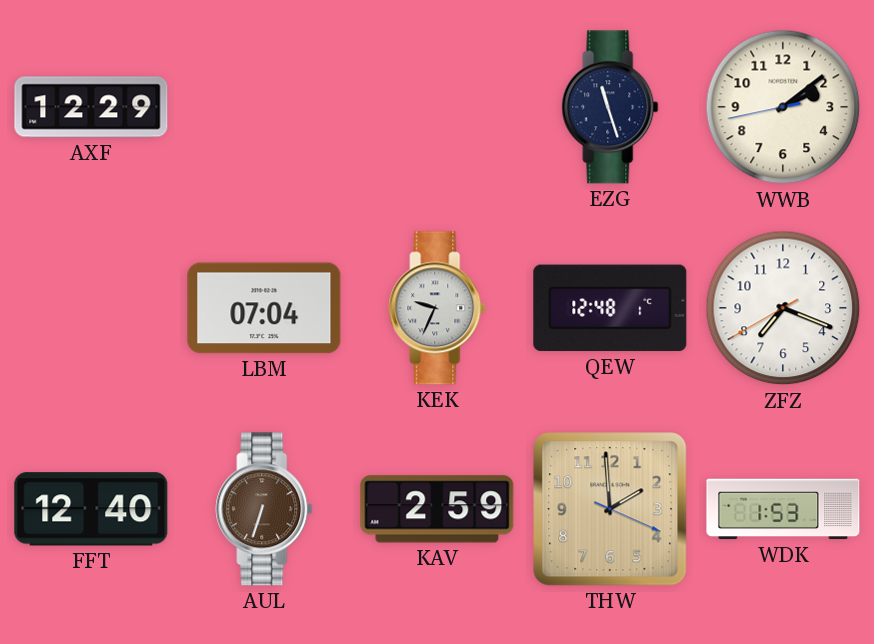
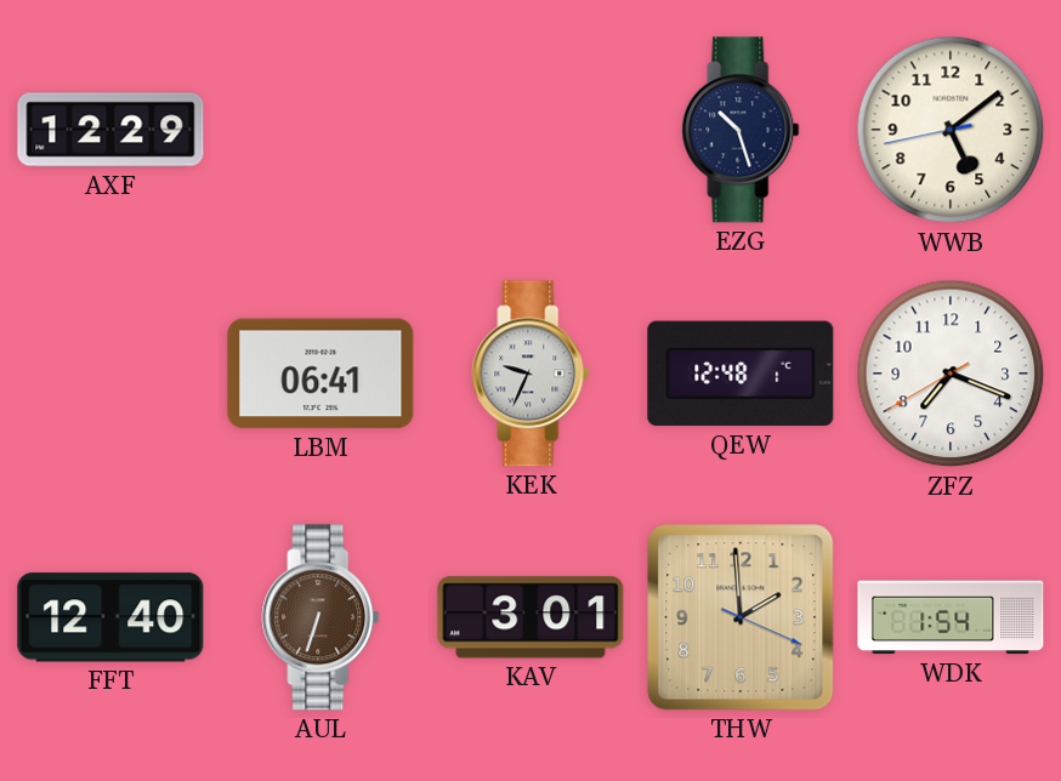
EZG: 11:27 -> 10:27 (741, 130)
WWB: 2:08 -> 5:08 (951, 130)
LBM: 07:04 -> 06:41 (320, 374)
KAV: 2:59 -> 3:01 (530, 617)
WDK: 1:53 -> 1:54 (951, 617)
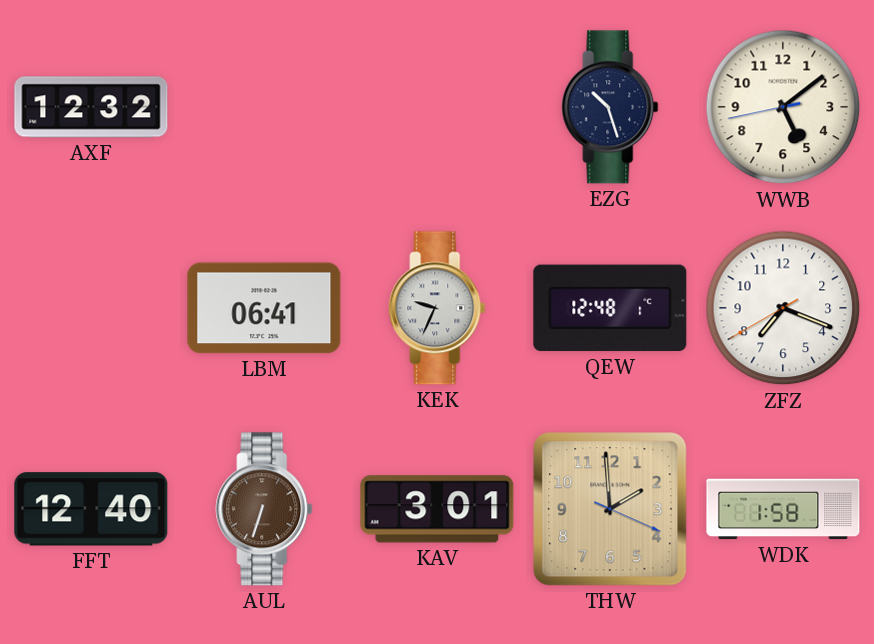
AXF: 12:29 -> 12:32 (91, 107)
WDK: 1:54 -> 1:58 (783, 509)
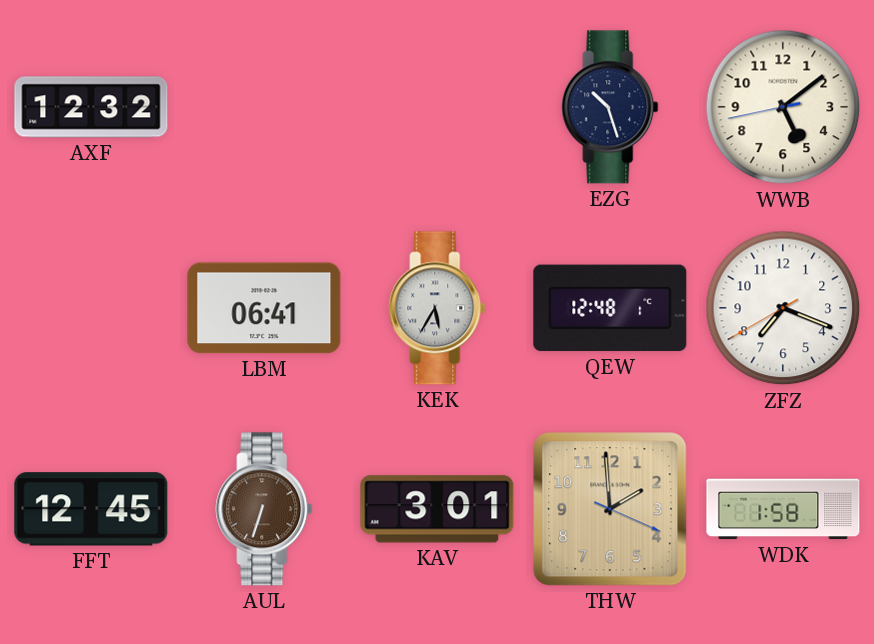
KEK: 9:34 -> 5:35 (437, 308)
FFT: 12:40 -> 12:45 (91, 509)
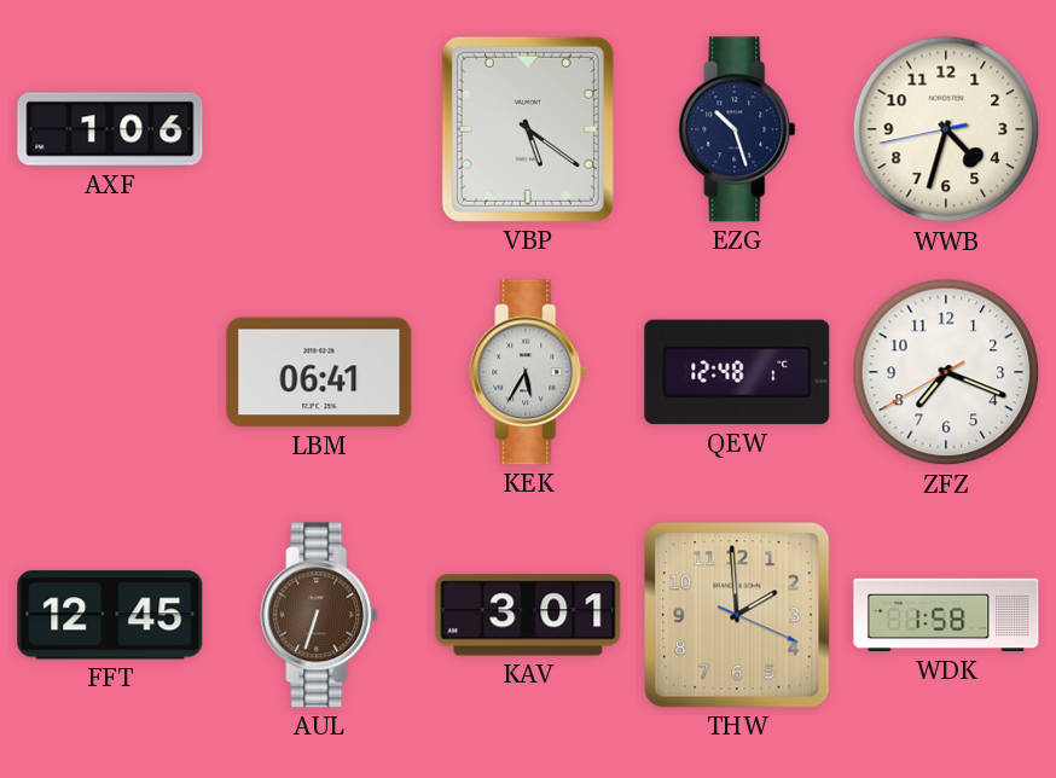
AXF: 12:32 -> 1:06 (110, 129)
VBP: none -> 5:21 (528, 129)
WWB: 5:08 -> 4:32 (946, 129)
